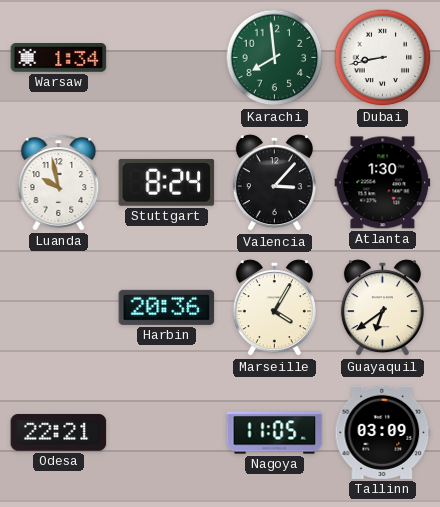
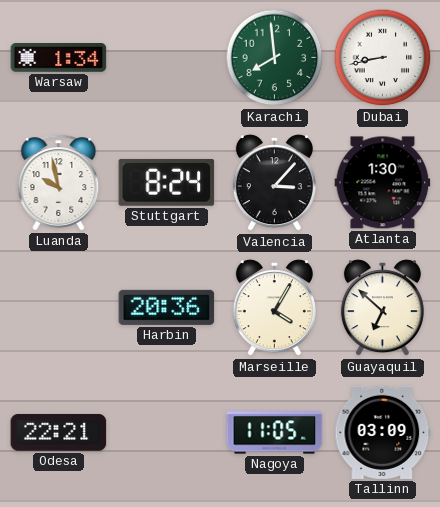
Guayaquil: 6:39 -> 6:52 (382, 308)
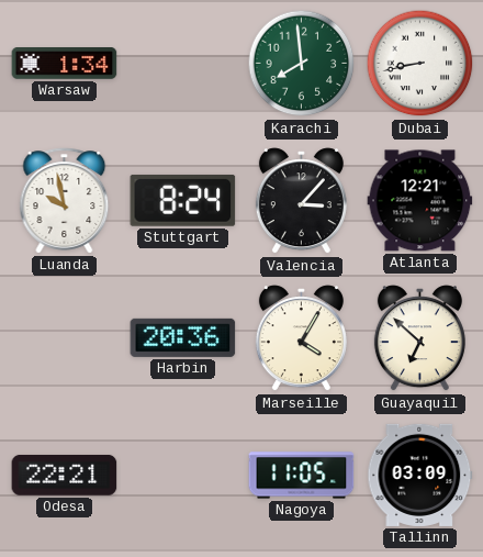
Atlanta: 1:30 -> 12:21 (420, 201)
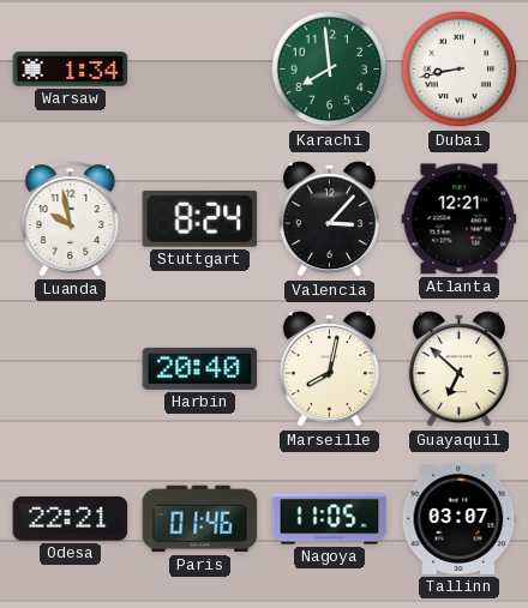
Harbin: 20:36 -> 20:40 (200, 368)
Marseille: 4:05 -> 8:02 (329, 369)
Paris: none -> 01:46 (200, 519)
Tallinn: 03:09 -> 03:07 (460, 518)
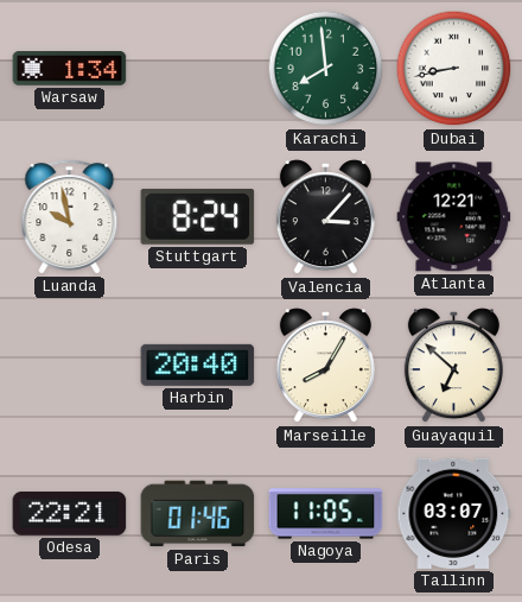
Marseille: 8:02 -> 8:05 (325, 366)
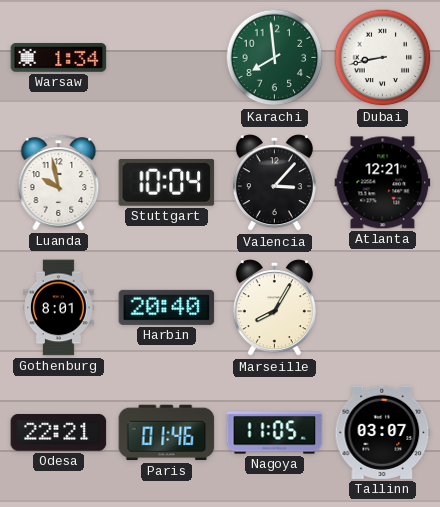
Stuttgart: 8:24 -> 10:04 (167, 182)
Gothenburg: none -> 8:01 (59, 308)
Guayaquil: 6:52 -> none (453, 366)
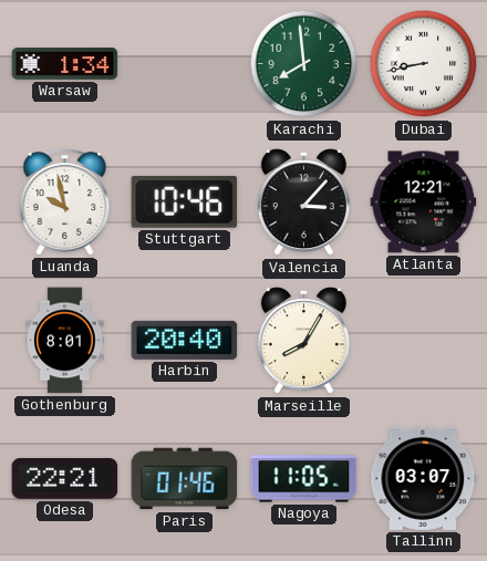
Stuttgart: 10:04 -> 10:46 (185, 201)
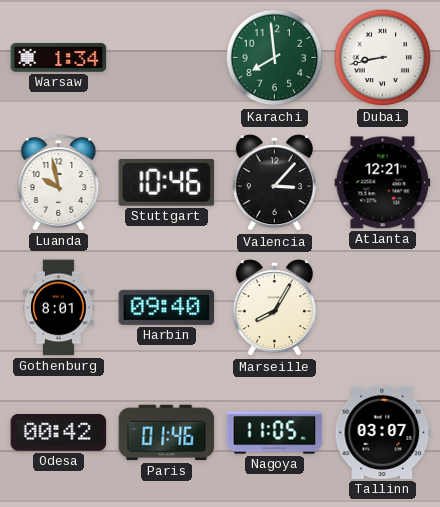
Harbin: 20:40 -> 09:40 (167, 307)
Odesa: 22:21 -> 00:42 (59, 433)
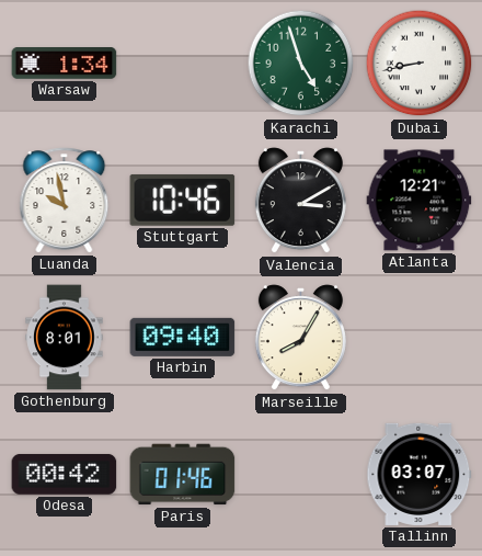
Karachi: 7:59 -> 4:57 (301, 64)
Valencia: 3:07 -> 3:10 (300, 201)
Nagoya: 11:05 -> none (275, 433)
